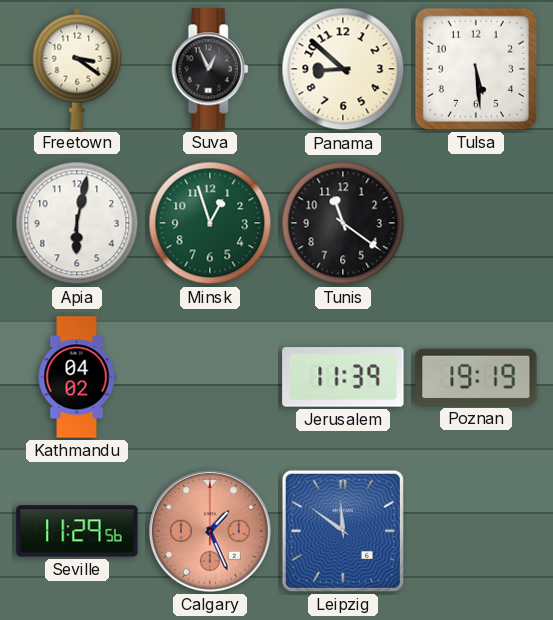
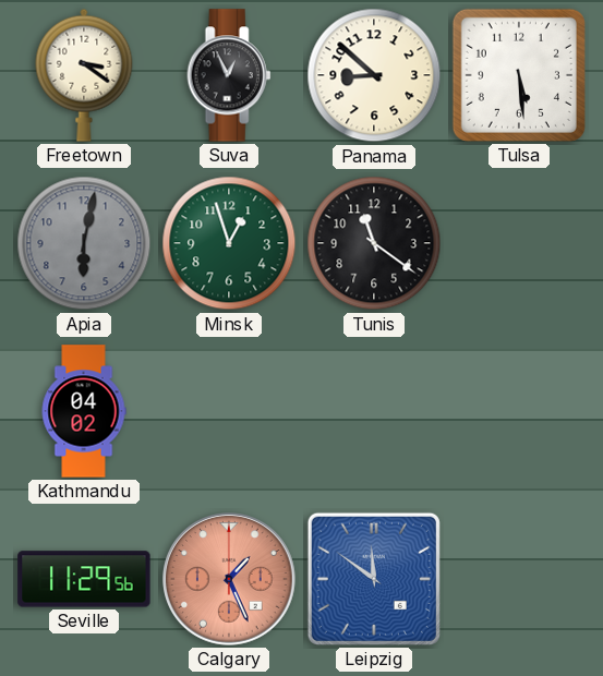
Apia dial: white -> grey (84, 243)
Jerusalem: 11:39 -> none (343, 377)
Poznan: 19:19 -> none (476, 377)
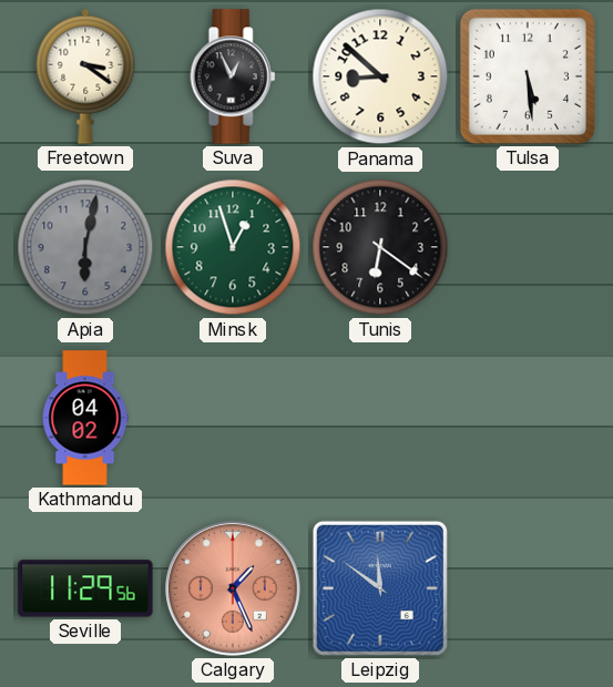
Tunis: 11:21 -> 6:21 (380, 247)
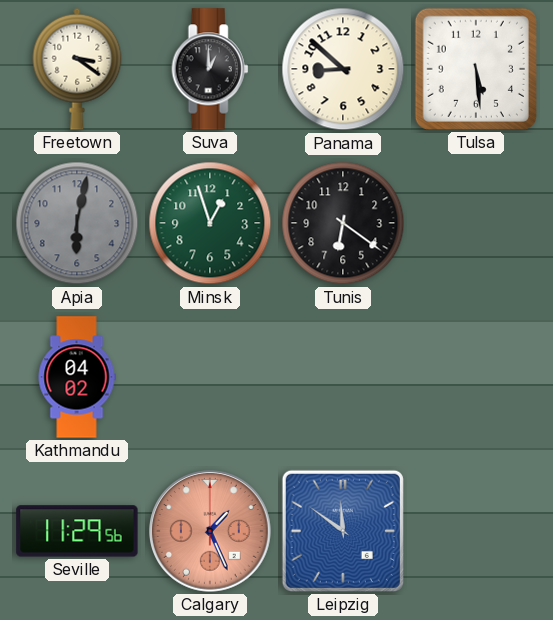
Suva: 12:56 -> 1:00 (210, 69)
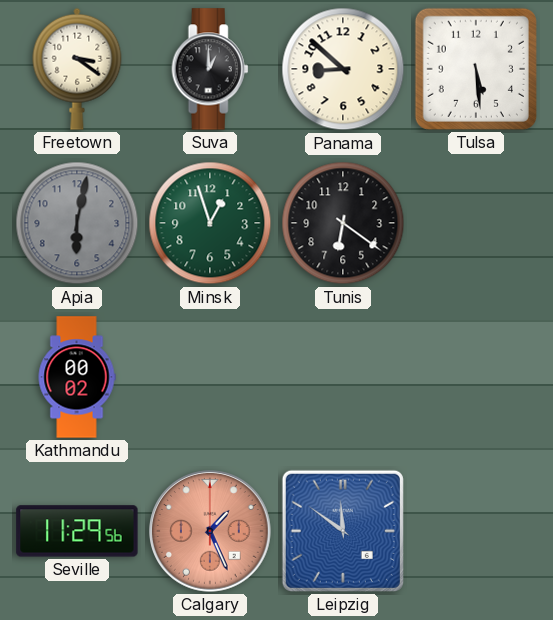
Kathmandu: 04:02 -> 00:02 (77, 377)
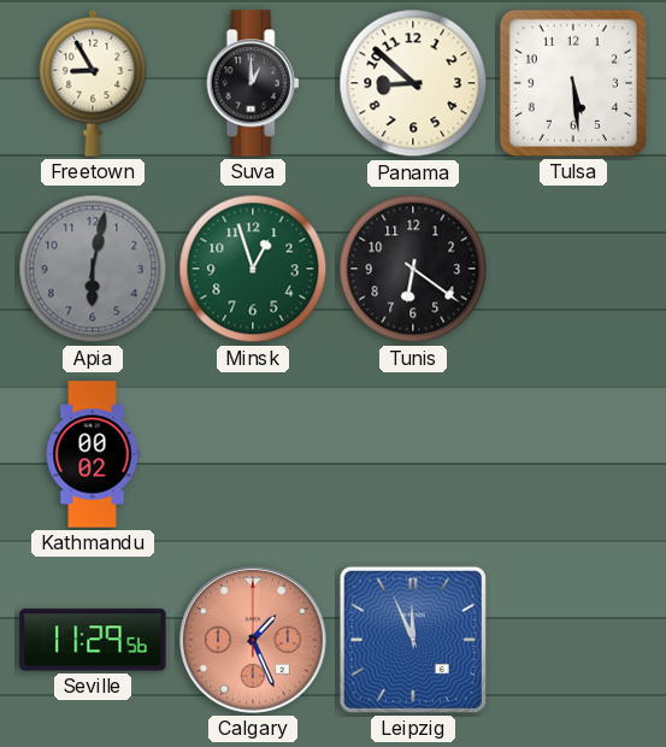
Freetown: 3:21 -> 8:55 (93, 83)
Leipzig: 11:51 -> 11:56 (413, 640)
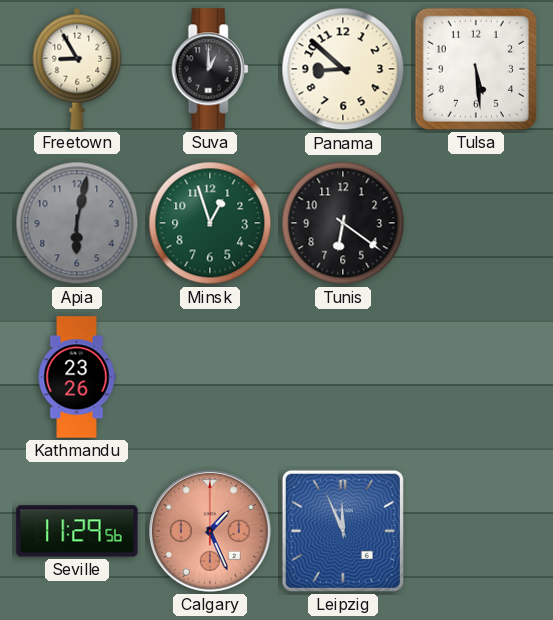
Kathmandu: 00:02 -> 23:26 (77, 377)
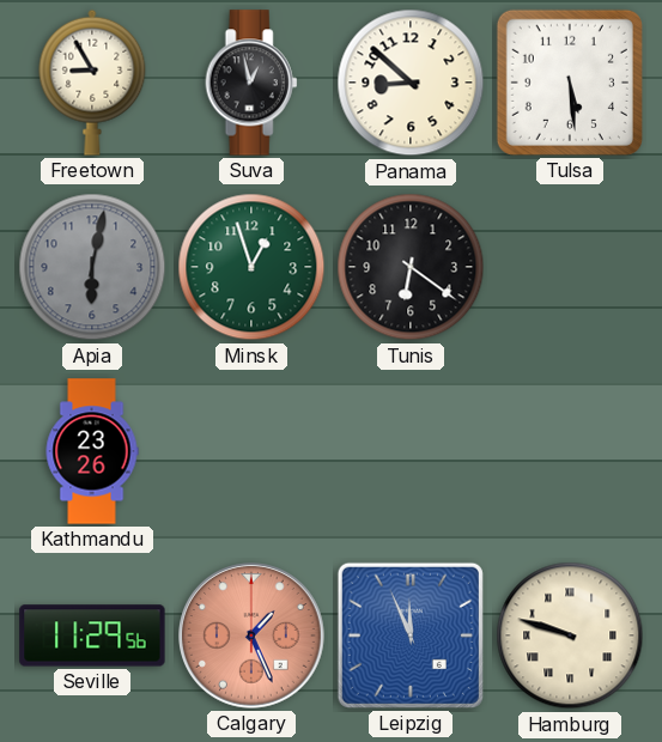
Suva: 1:00 -> 12:58 (251, 83)
Hamburg: none -> 9:48 (570, 635)
